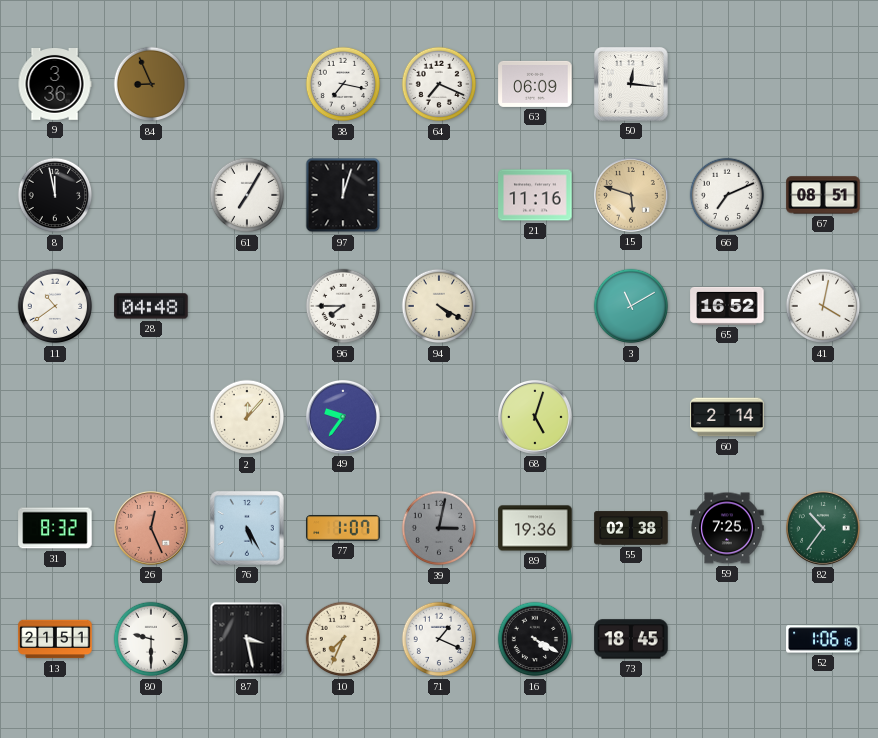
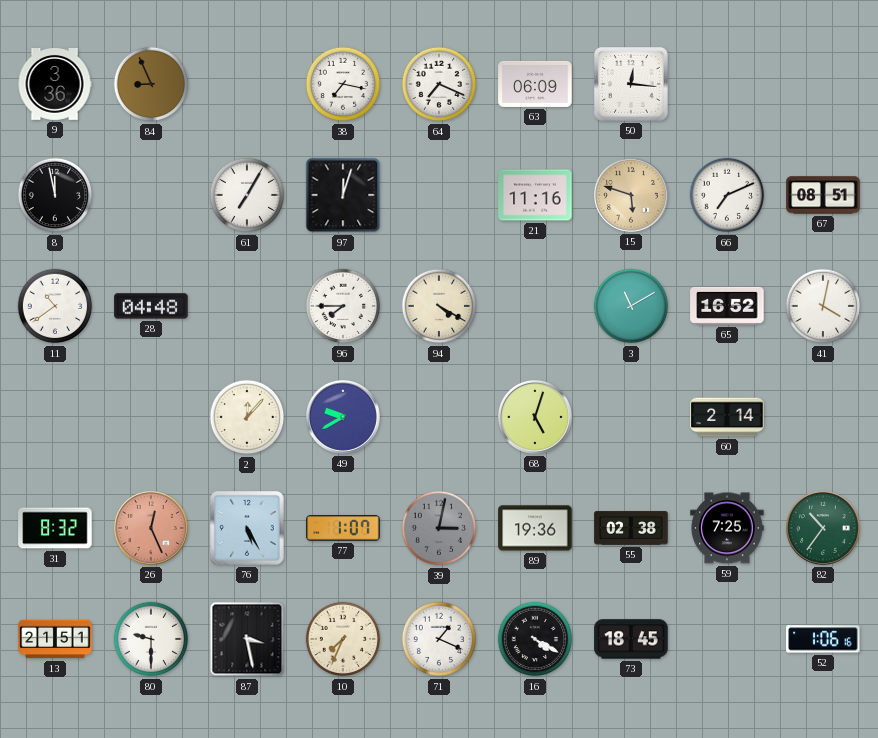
49: 9:36 -> 9:40 (344, 418)
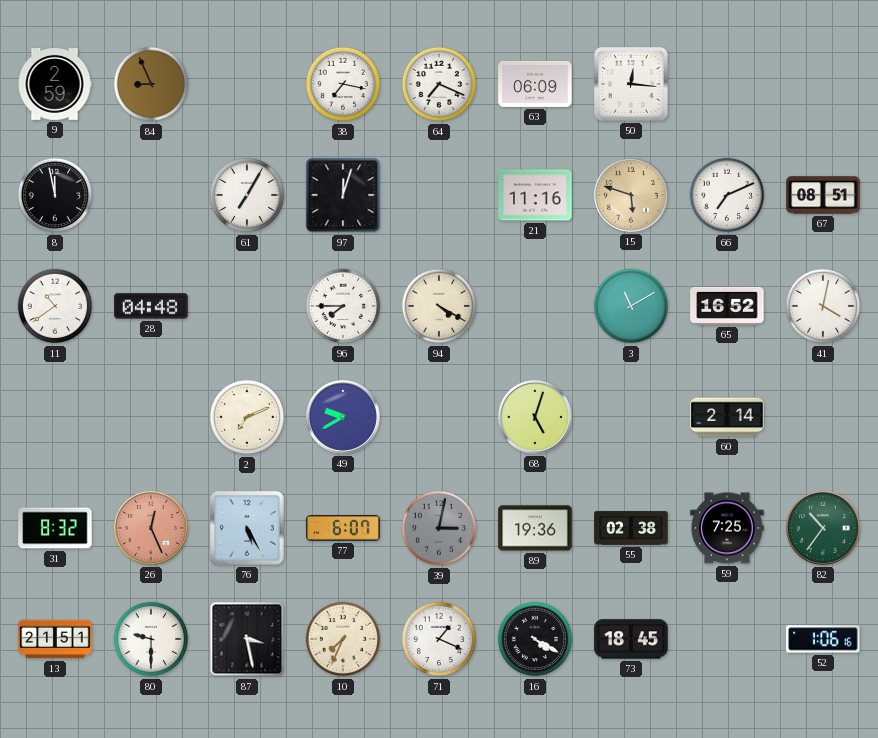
9: 3:36 -> 2:59 (55, 85)
2: 12:07 -> 7:11 (247, 417)
77: 1:07 -> 6:07 (343, 528)
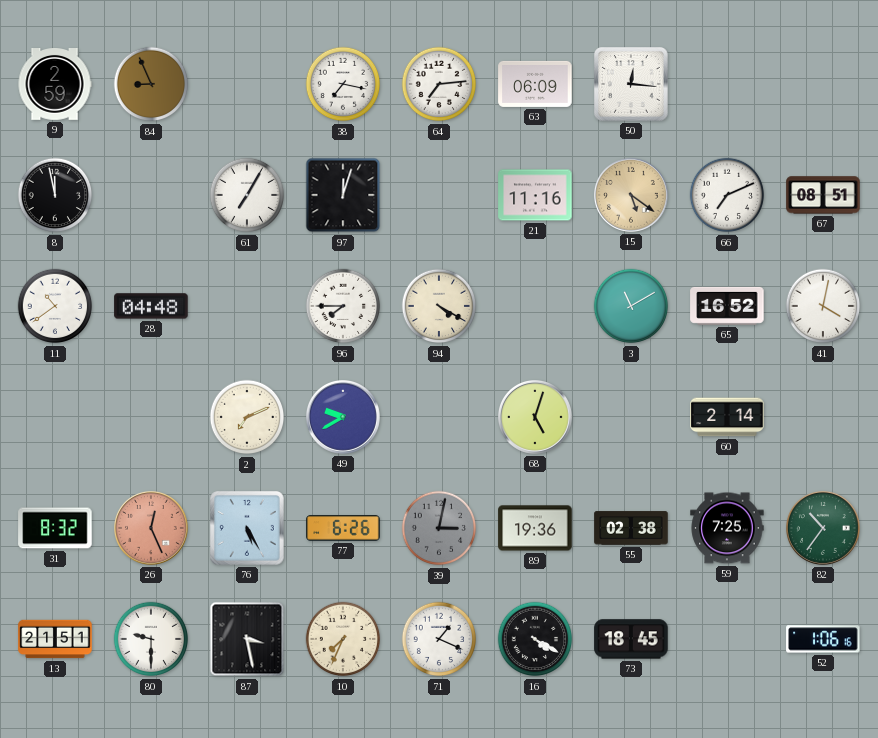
64: 7:19 -> 7:14 (439, 84)
15: 5:48 -> 5:21 (632, 196)
77: 6:07 -> 6:26 (343, 528)
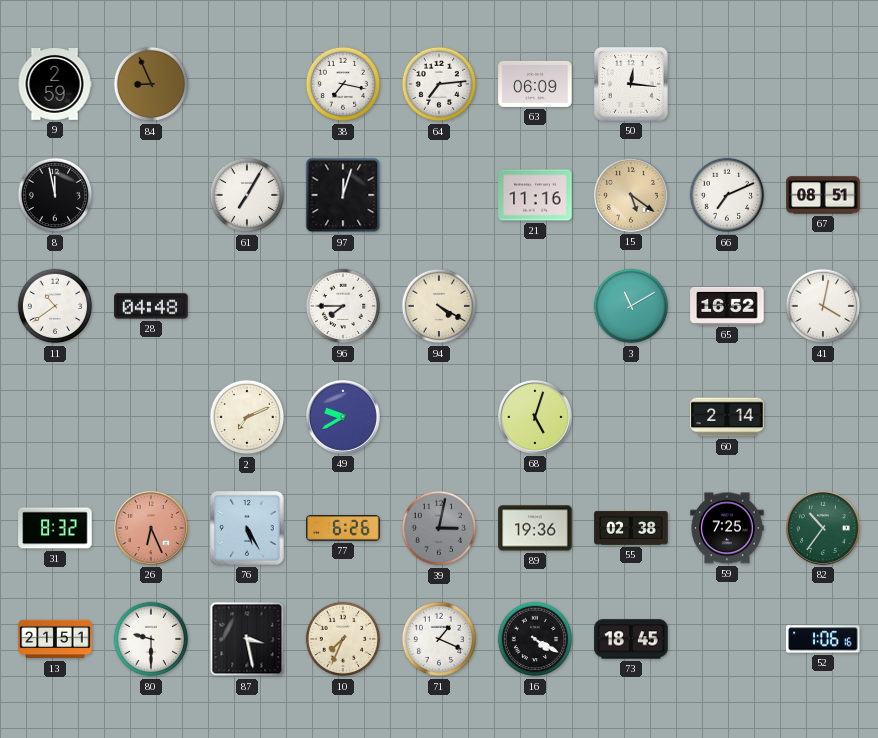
26: 12:26 -> 6:26 (152, 529)
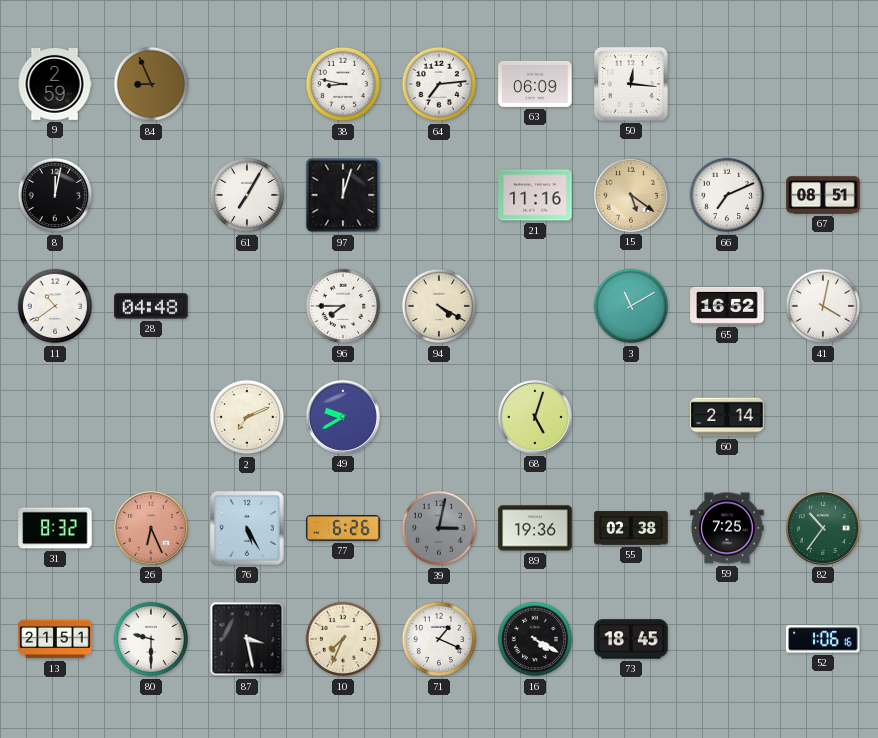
38: 7:17 -> 8:47 (343, 84)
8: 11:58 -> 12:02 (55, 195)
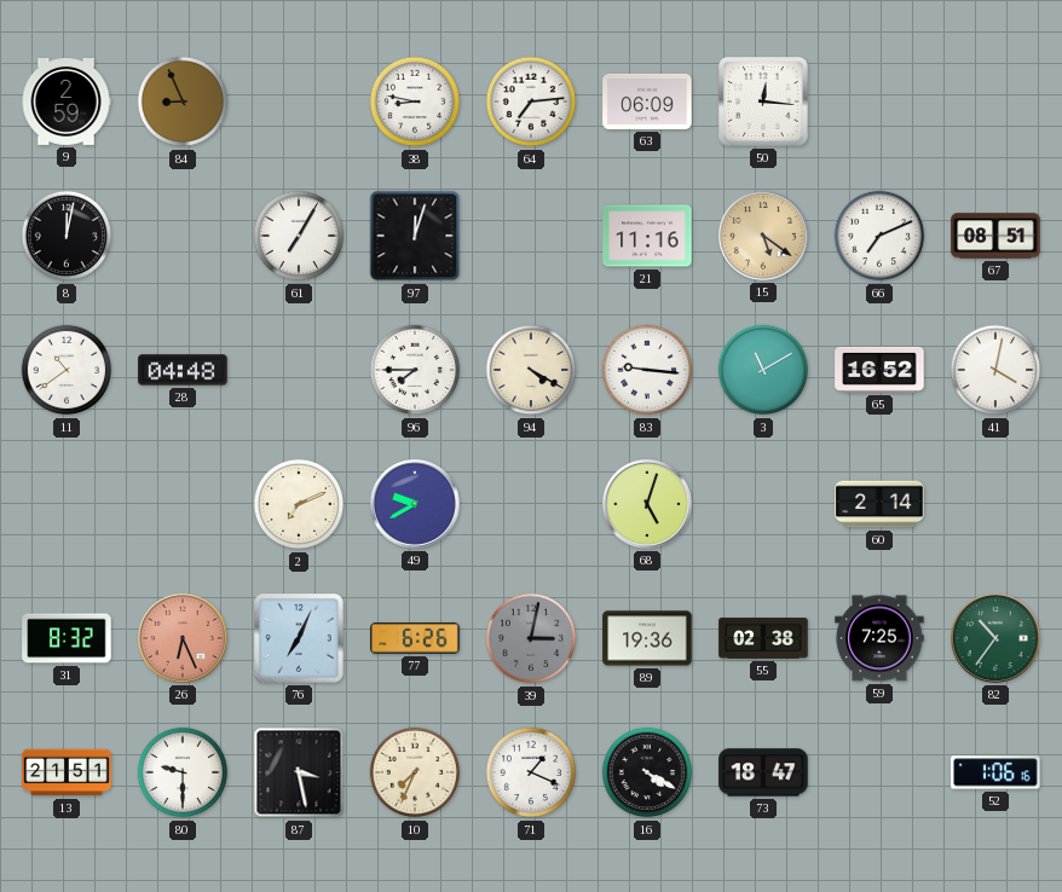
83: none -> 9:16 (647, 370)
76: 5:25 -> 7:04 (300, 639)
73: 18:45 -> 18:47 (763, 772)
